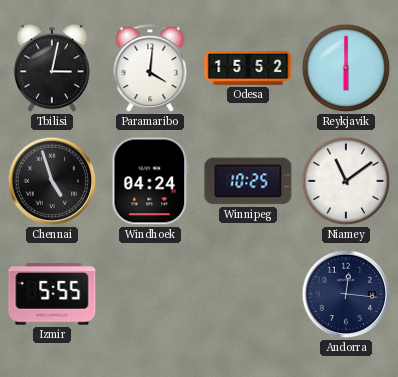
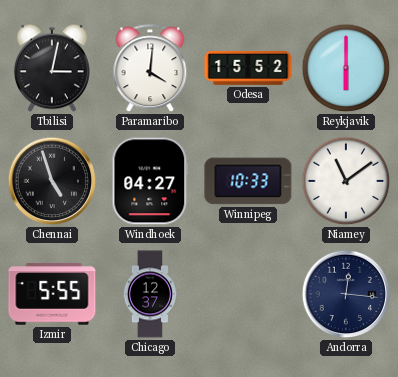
Windhoek: 04:24 -> 04:27 (150, 181)
Winnipeg: 10:25 -> 10:33 (248, 181)
Chicago: none -> 12:37 (149, 294)
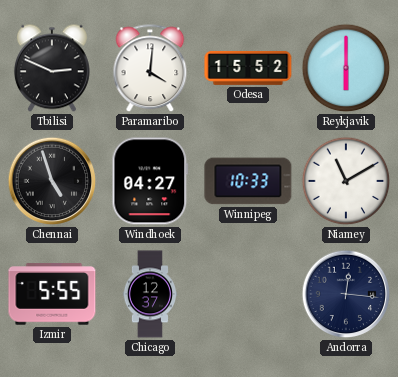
Tbilisi: 3:02 -> 2:49 (52, 68)
Niamey: 11:09 -> 11:10 (346, 181)
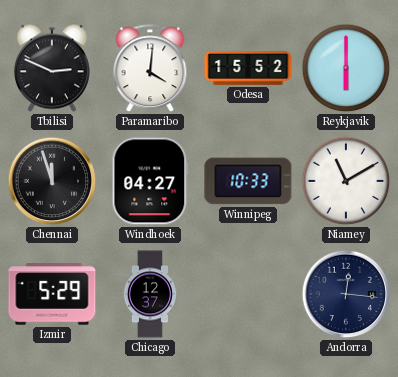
Chennai: 4:57 -> 11:57 (52, 181)
Izmir: 5:55 -> 5:29 (52, 294)
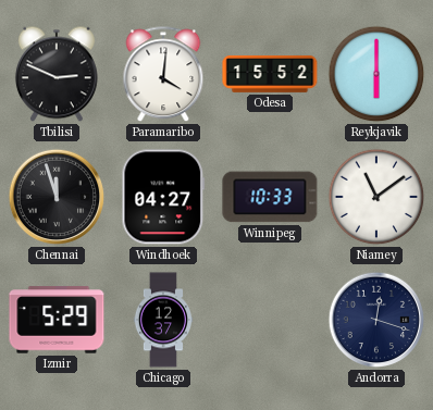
Niamey: 11:10 -> 11:09 (376, 197)
Andorra: 12:16 -> 12:18 (376, 320)
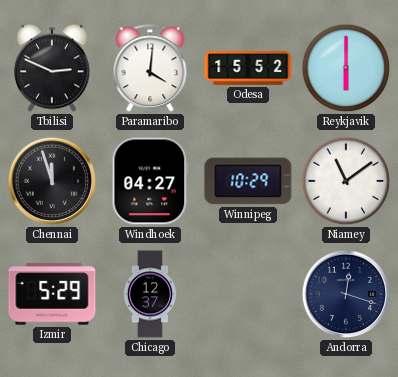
Winnipeg: 10:33 -> 10:29 (248, 181)
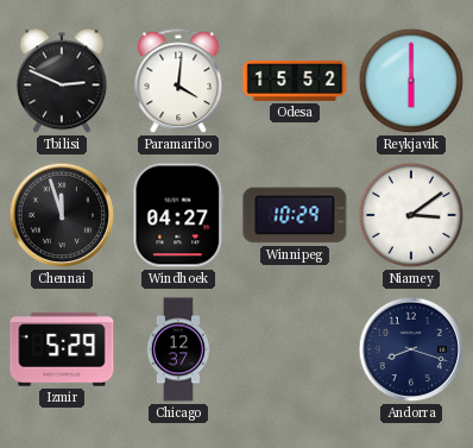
Niamey: 11:09 -> 3:09 (411, 215)
Andorra: 12:18 -> 8:18 (411, 349)
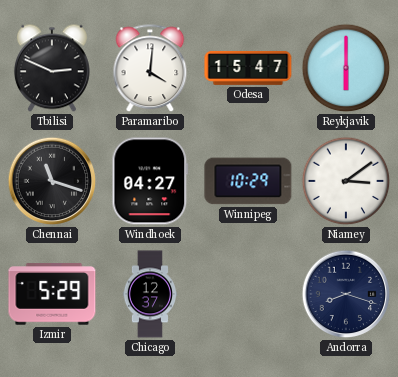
Odesa: 15:52 -> 15:47 (248, 68)
Chennai: 11:57 -> 11:18 (52, 181)
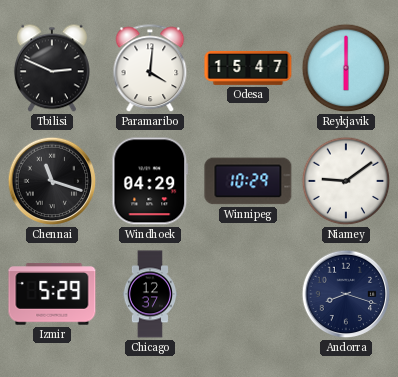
Windhoek: 04:27 -> 04:29 (150, 181)
Niamey: 3:09 -> 9:09 (346, 181)
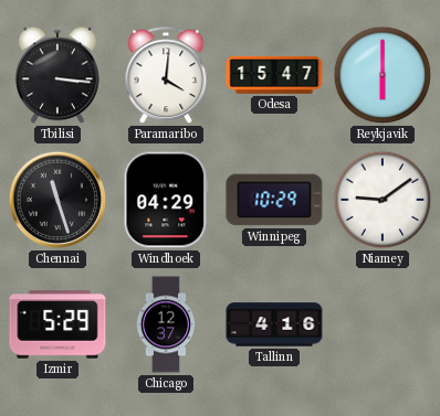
Tbilisi: 2:49 -> 3:16 (57, 75)
Chennai: 11:18 -> 11:27 (57, 200)
Tallinn: none -> 4:16 (274, 324)
Andorra: 8:18 -> none (346, 294)
